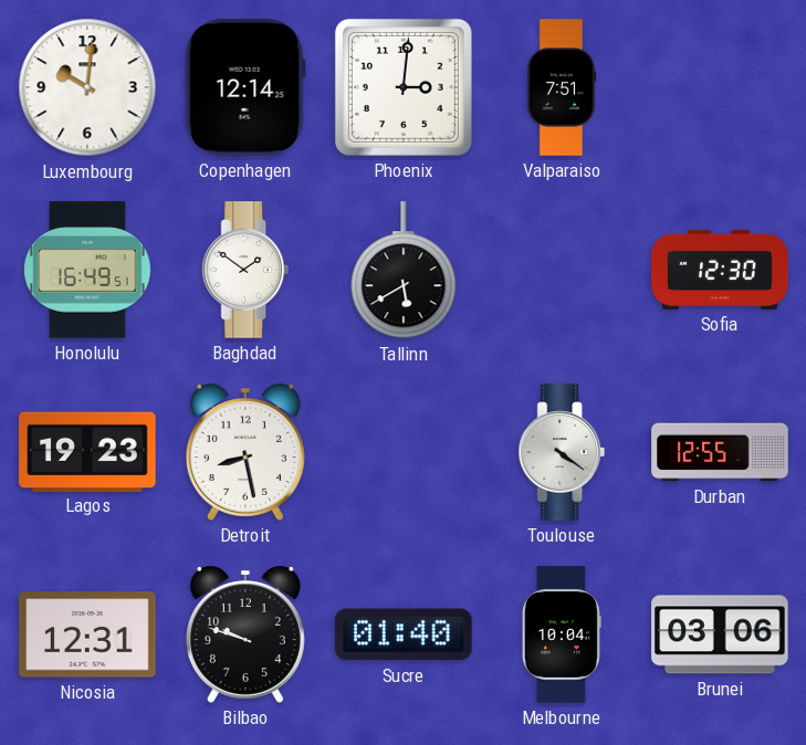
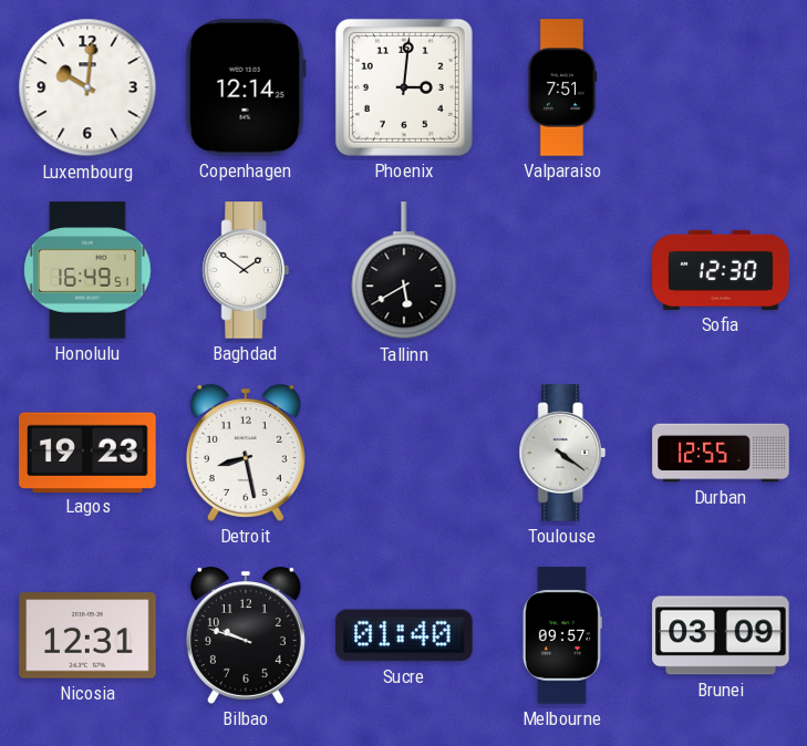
Melbourne: 10:04 -> 09:57 (562, 635)
Brunei: 03:06 -> 03:09 (721, 635)
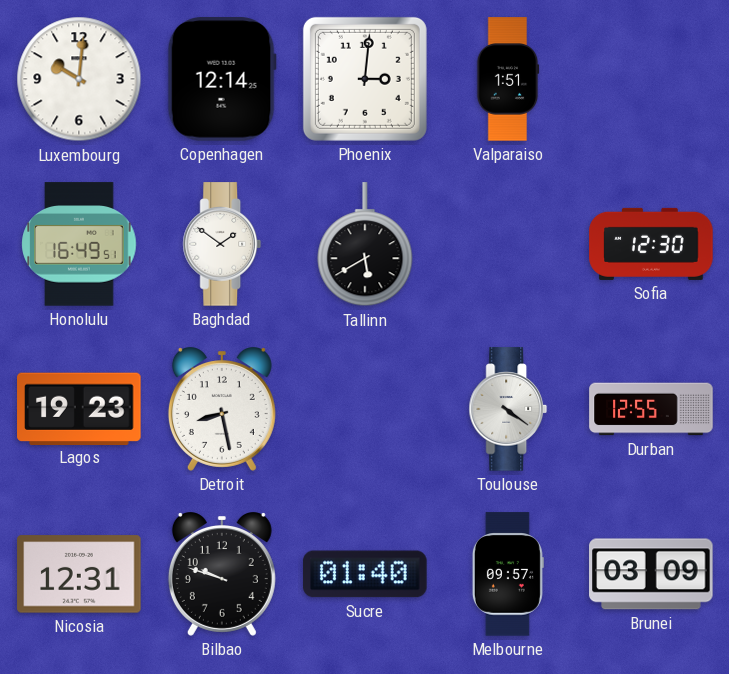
Valparaiso: 7:51 -> 1:51 (508, 79)
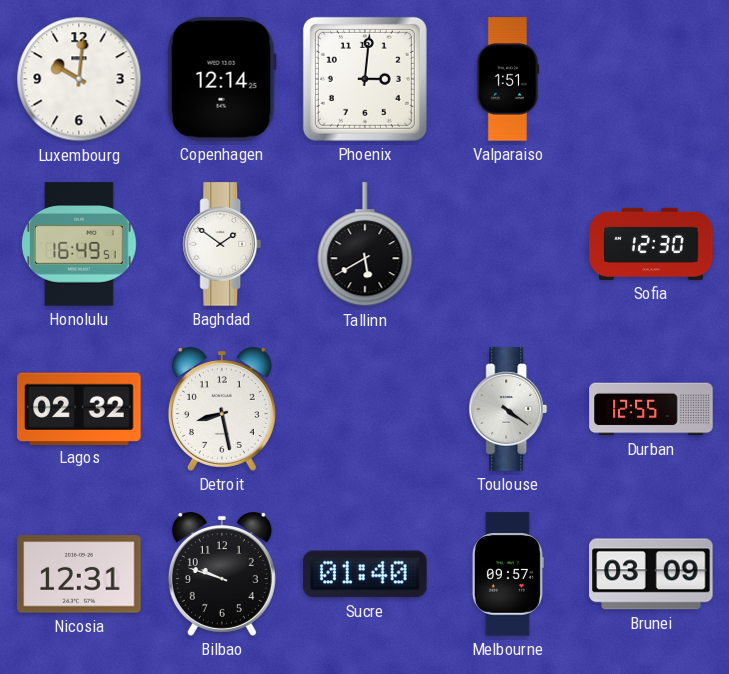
Lagos: 19:23 -> 02:32 (79, 408)
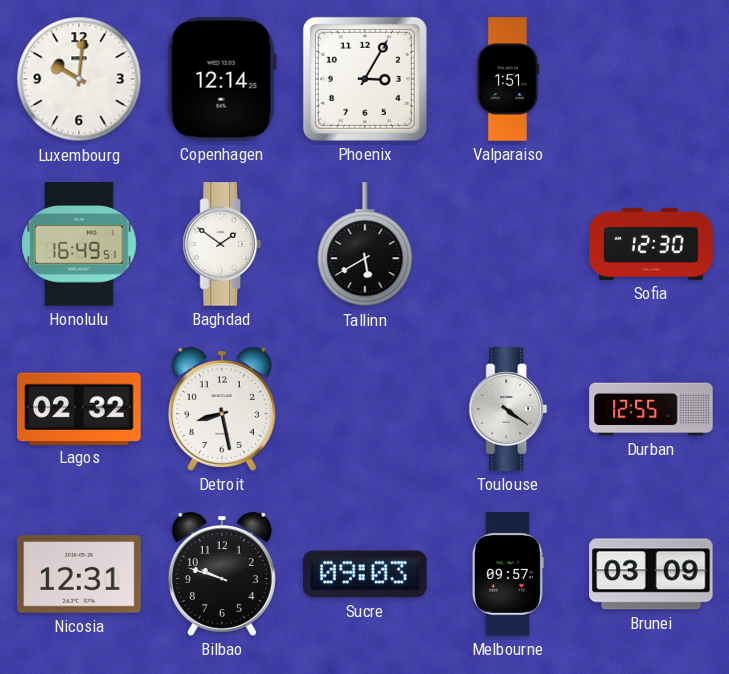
Phoenix: 3:01 -> 3:05 (365, 79)
Sucre: 01:40 -> 09:03 (365, 574)
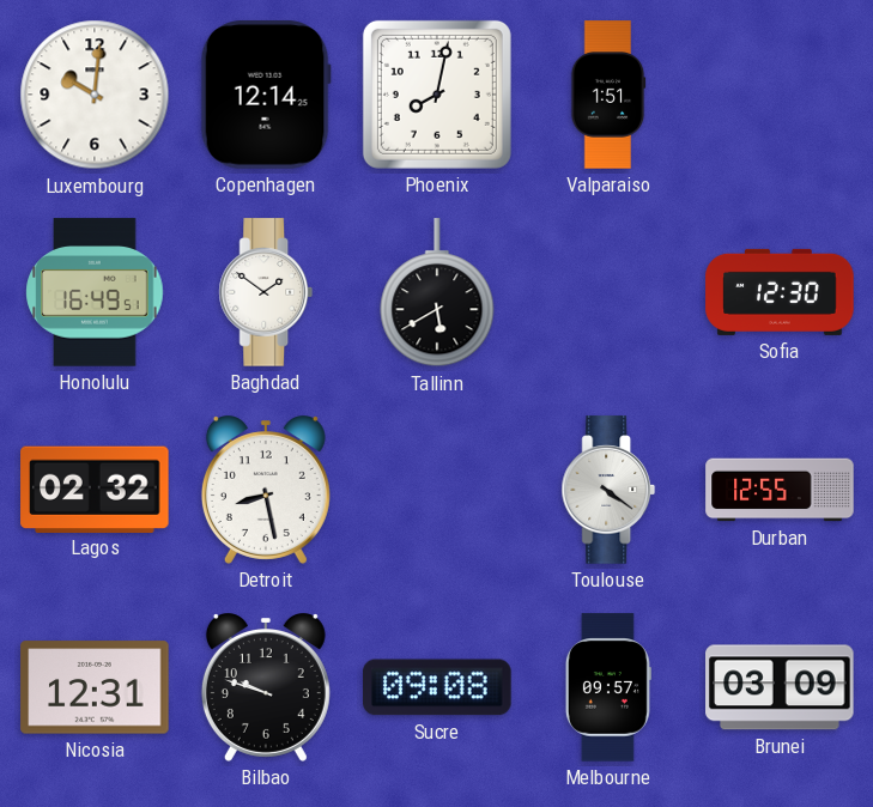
Phoenix: 3:05 -> 8:02 (437, 95)
Sucre: 09:03 -> 09:08 (437, 687)
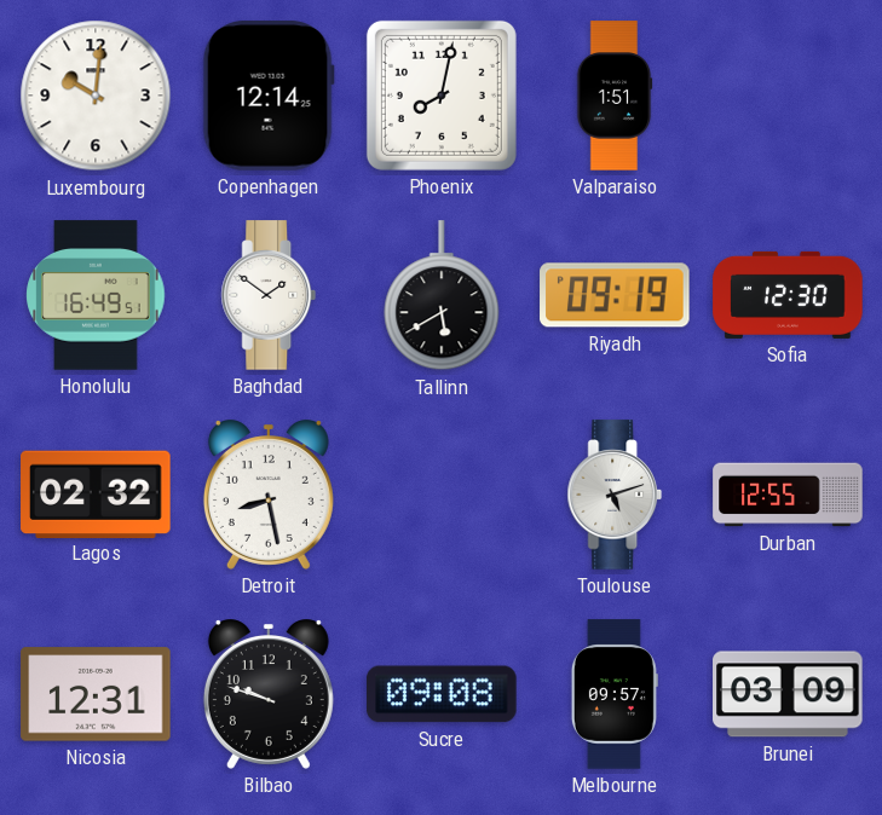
Riyadh: none -> 09:19 (615, 295)
Toulouse: 4:21 -> 5:12 (615, 495)
